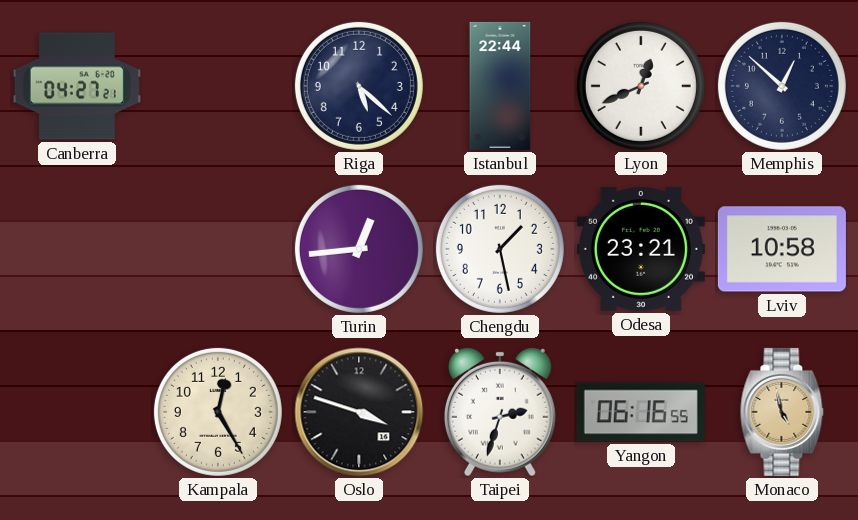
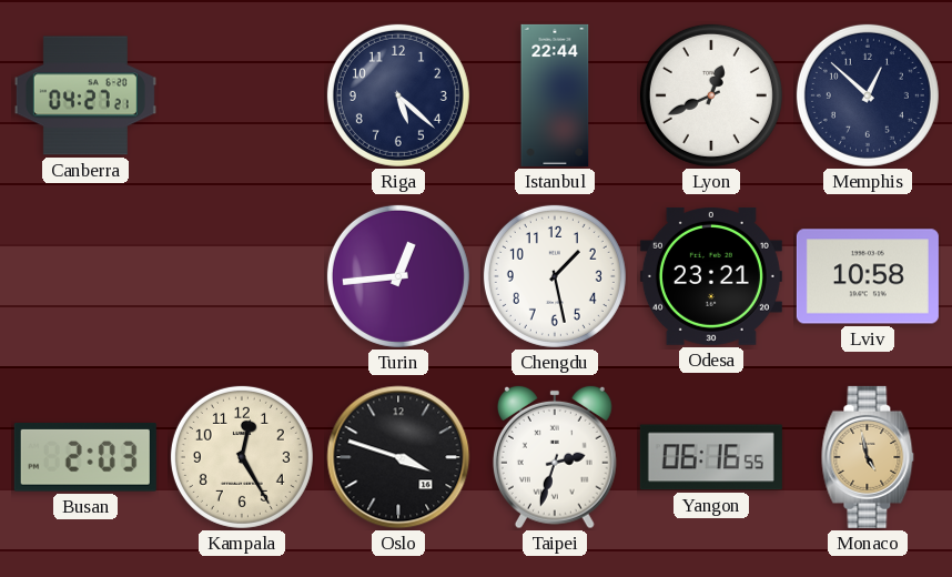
Busan: none -> 2:03 (85, 457)
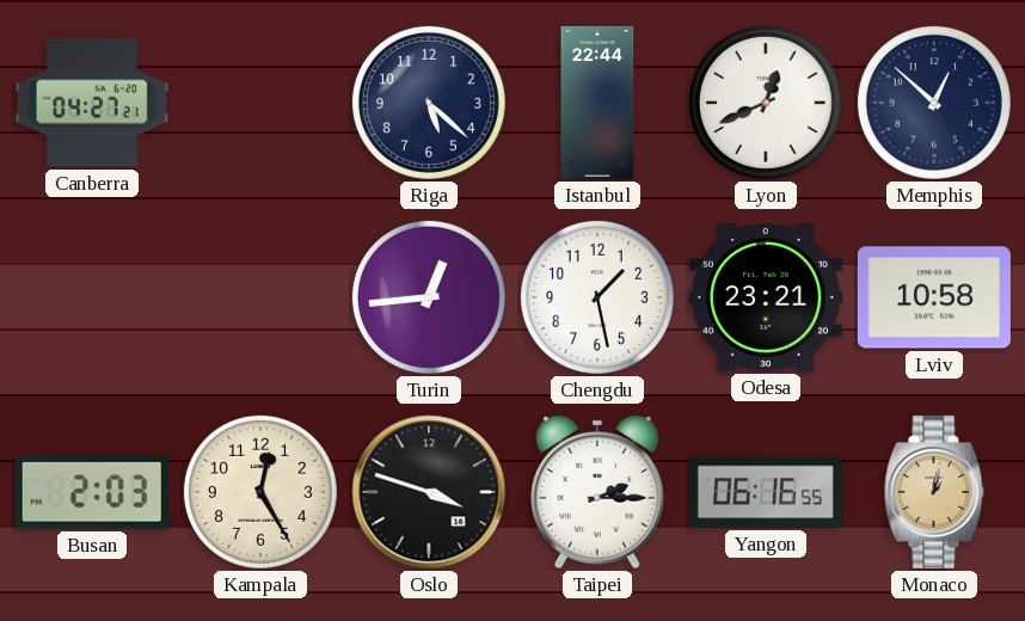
Taipei: 2:33 -> 2:15 (597, 492)
Monaco: 4:58 -> 1:02 (934, 492)
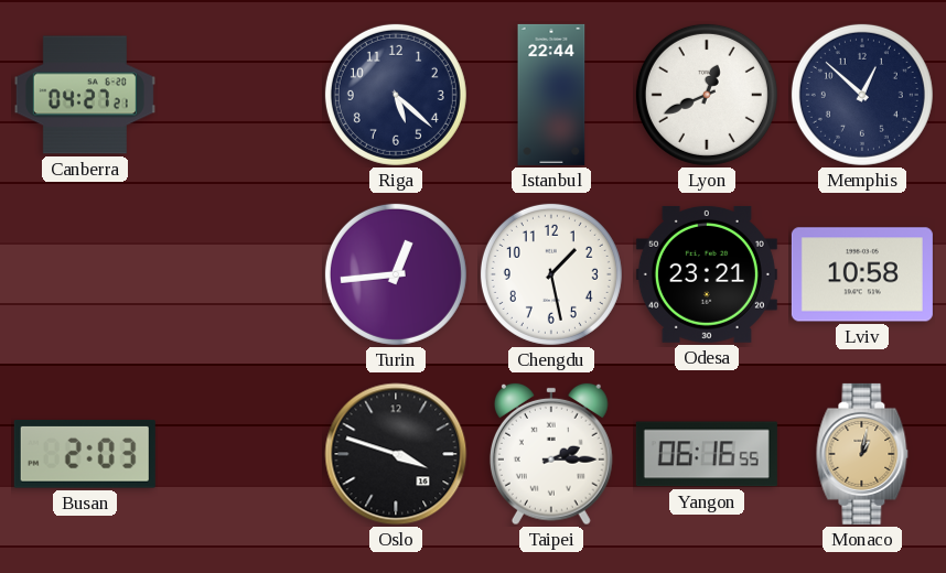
Kampala: 12:25 -> none (260, 492)
